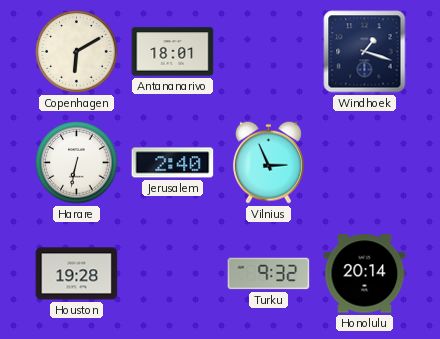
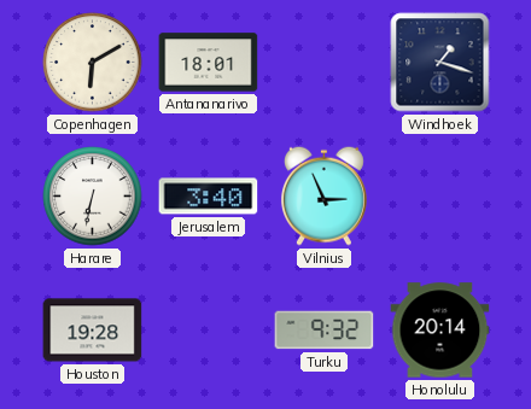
Jerusalem: 2:40 -> 3:40 (209, 197)
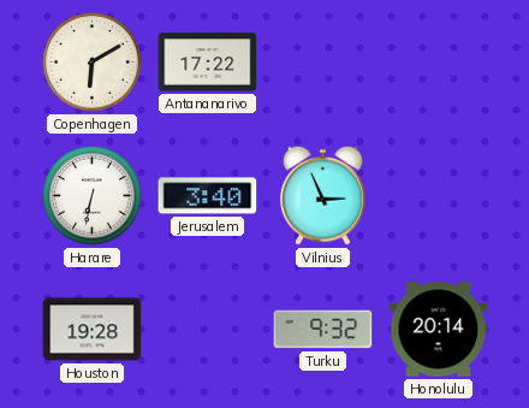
Antananarivo: 18:01 -> 17:22 (208, 63)
Windhoek: 1:18 -> none (440, 63)
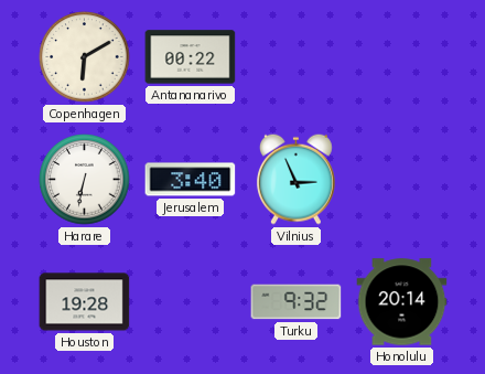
Antananarivo: 17:22 -> 00:22 (191, 57)
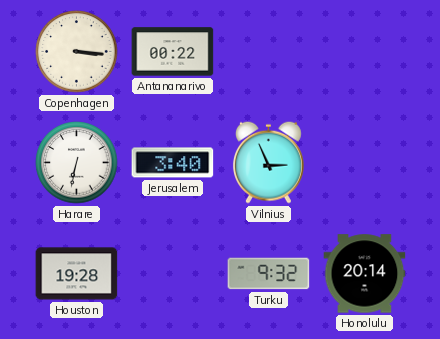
Copenhagen: 6:10 -> 3:16 (77, 52)
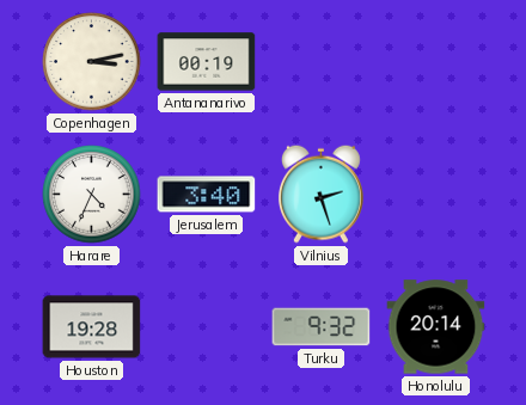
Copenhagen: 3:16 -> 3:13 (92, 62)
Antananarivo: 00:22 -> 00:19 (207, 62)
Harare: 6:32 -> 4:34 (92, 195)
Vilnius: 2:56 -> 2:27 (320, 194)
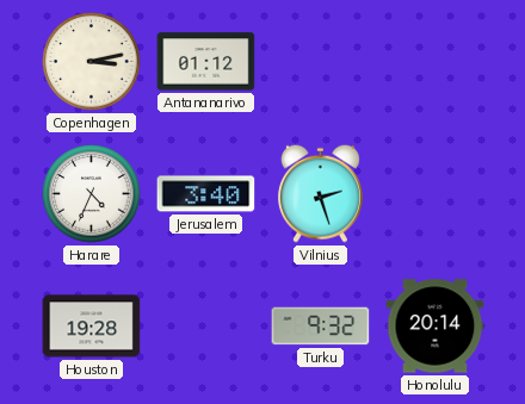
Antananarivo: 00:19 -> 01:12 (206, 62)
